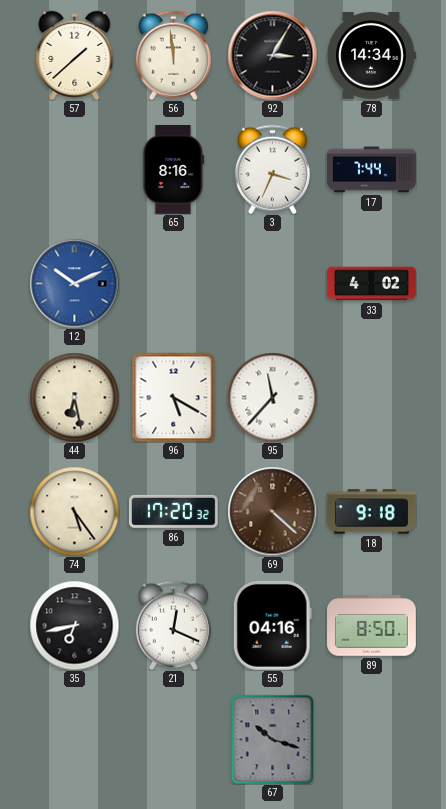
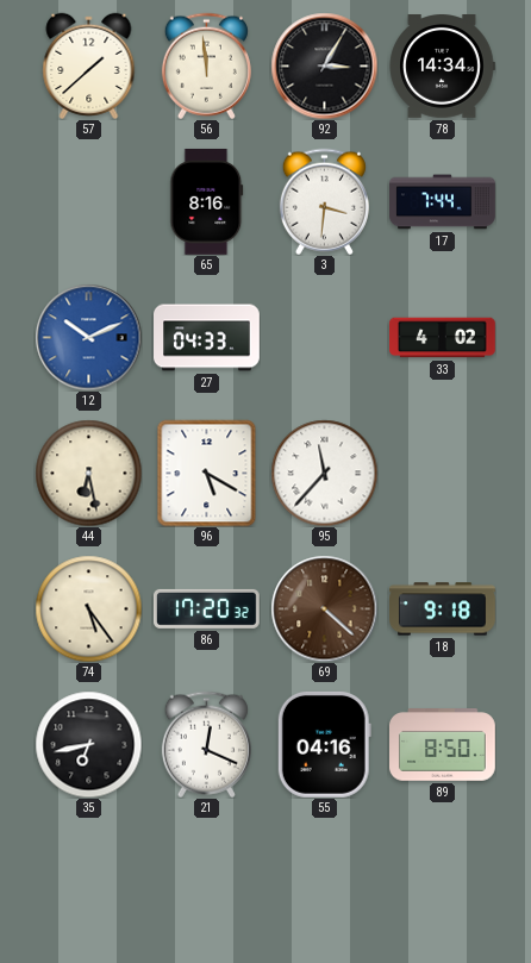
3: 3:34 -> 3:31 (324, 201)
27: none -> 04:33 (207, 338)
67: 10:18 -> none (273, 739)
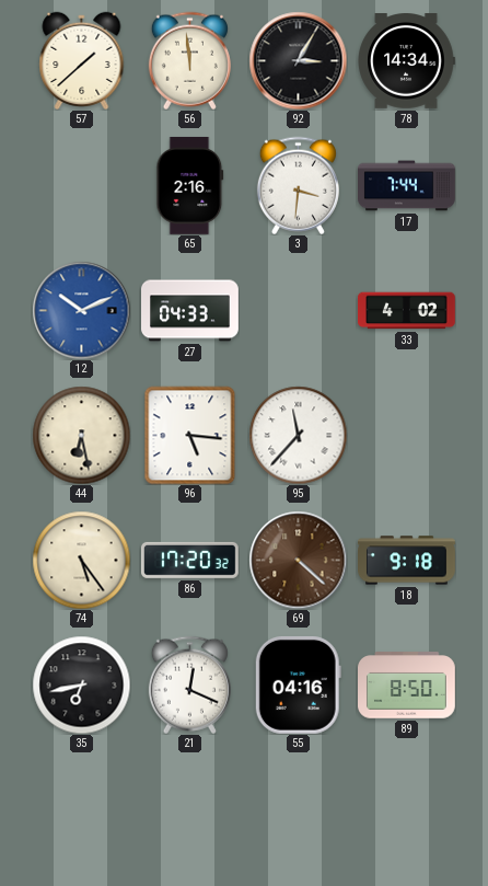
65: 8:16 -> 2:16 (190, 185)
96: 5:20 -> 5:16 (190, 435)
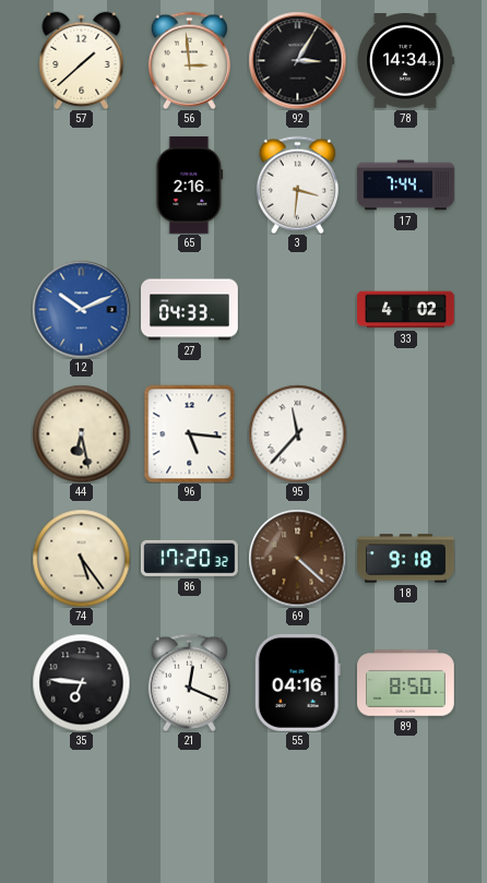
56: 11:59 -> 2:59 (189, 60)
35: 6:43 -> 6:46 (81, 682)
